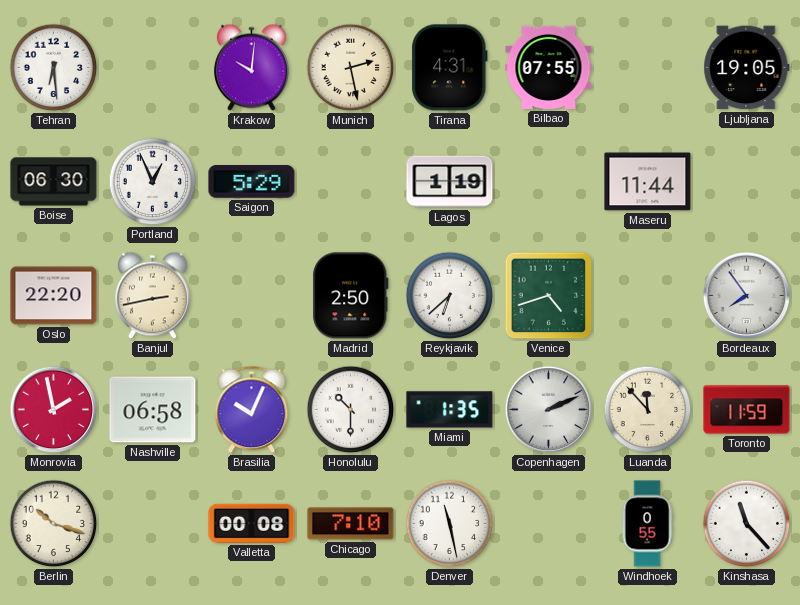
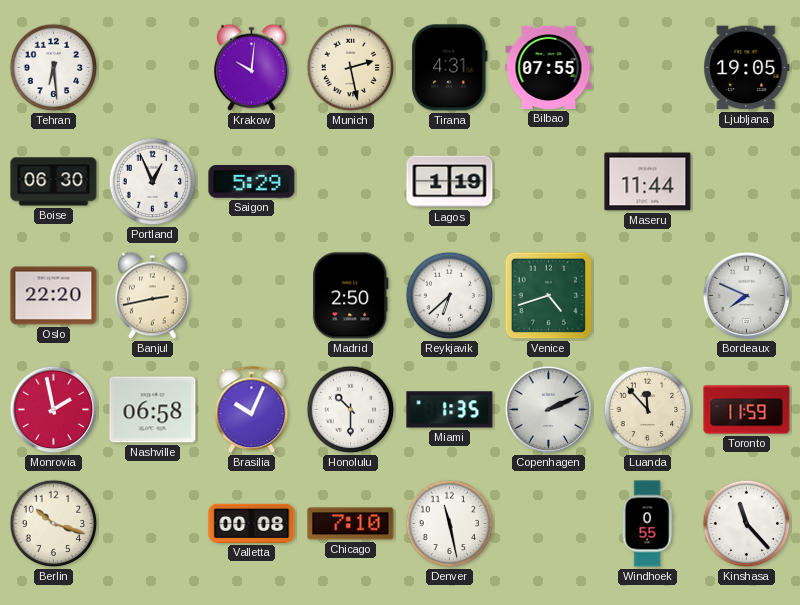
Bordeaux: 7:54 -> 7:49 (747, 296)
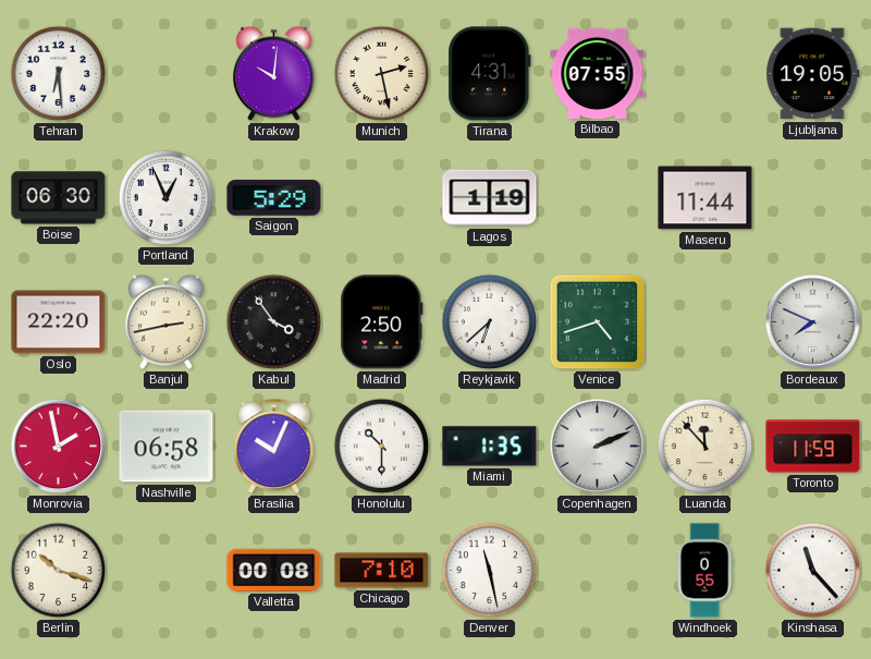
Kabul: none -> 3:54 (274, 322)
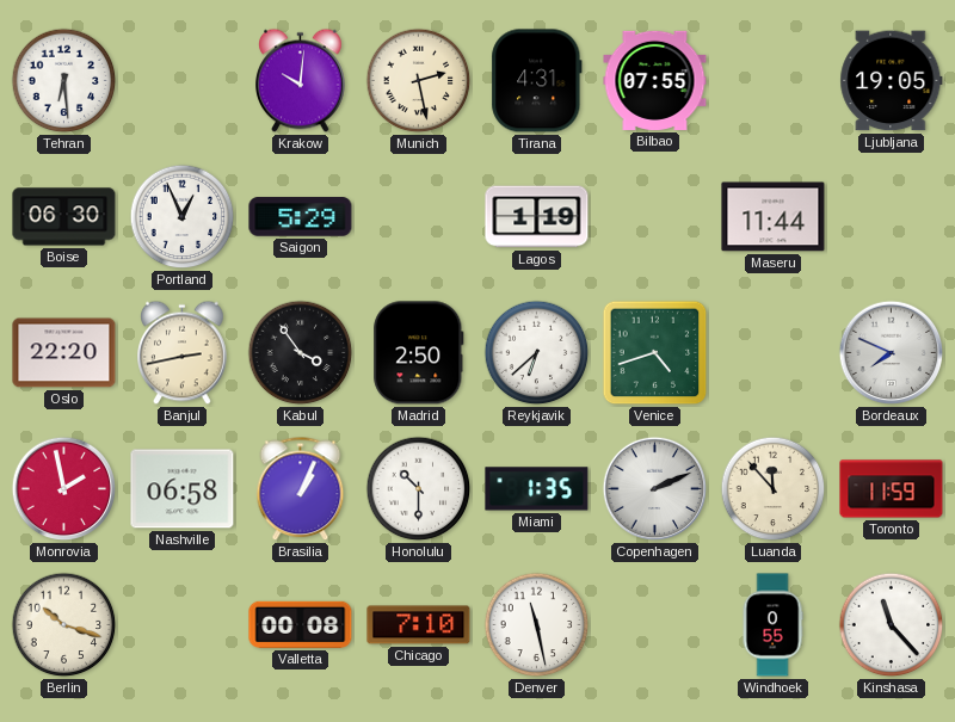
Brasilia: 10:04 -> 1:04 (301, 489)
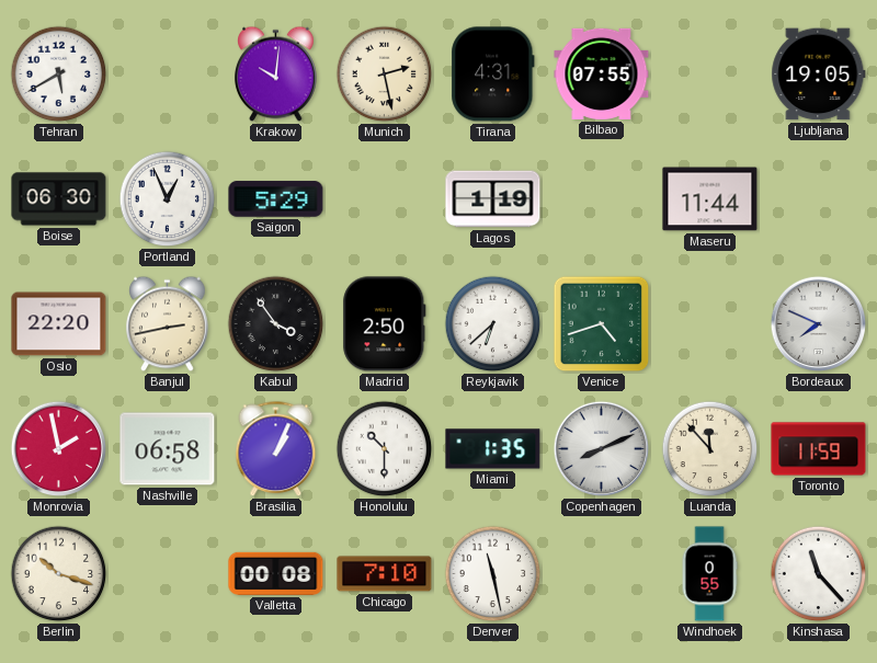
Tehran: 6:29 -> 5:40 (59, 75)
Copenhagen: 2:11 -> 8:11 (602, 449)
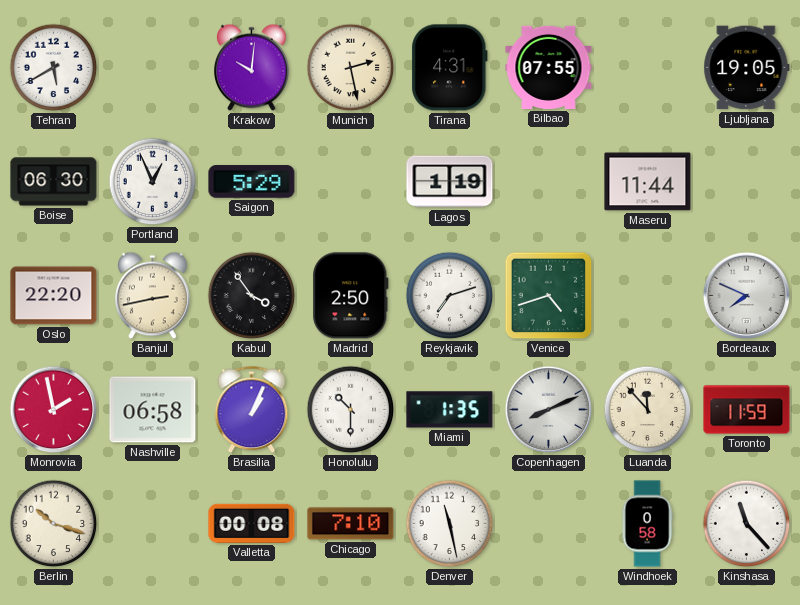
Reykjavik: 6:38 -> 7:12 (450, 296)
Windhoek: 0:55 -> 0:58 (647, 524)
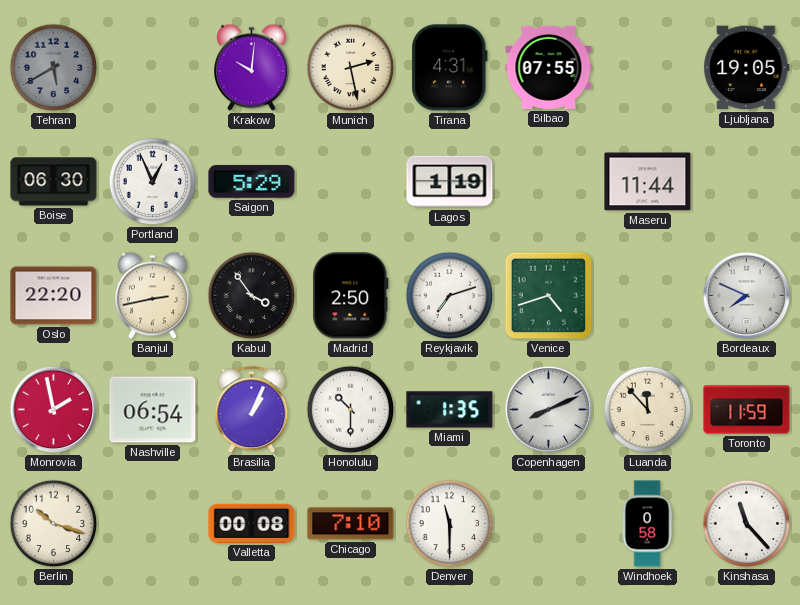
Tehran dial: white -> grey (54, 68)
Nashville: 06:58 -> 06:54 (153, 410)
Denver: 11:28 -> 11:30 (450, 524)
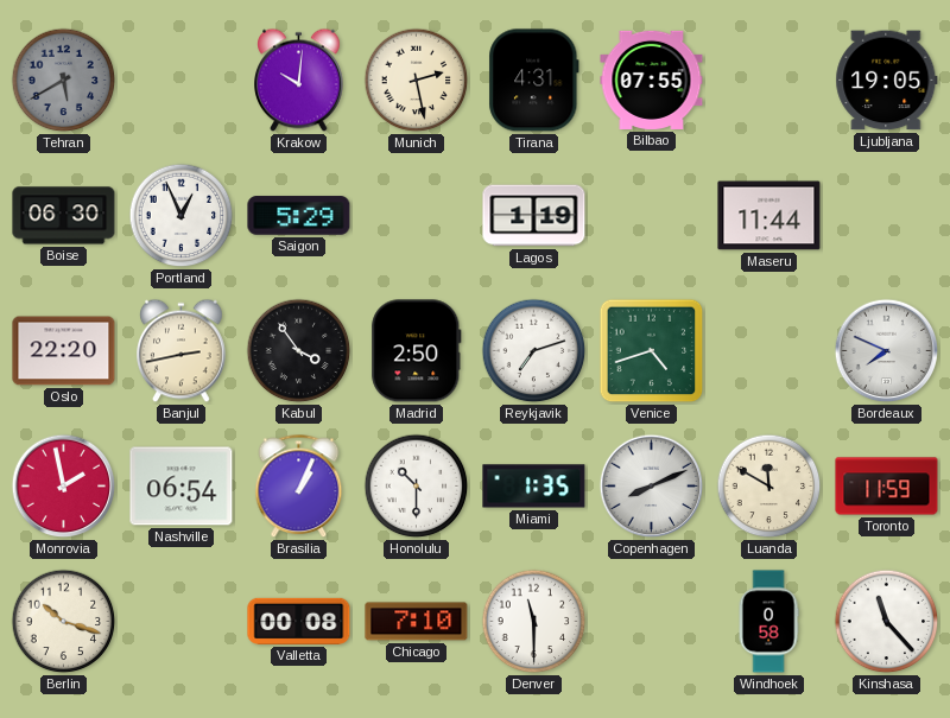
Luanda: 11:53 -> 11:50 (769, 487)
